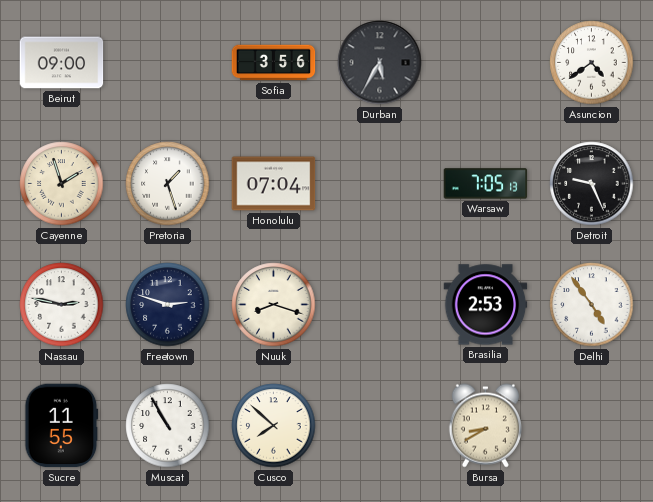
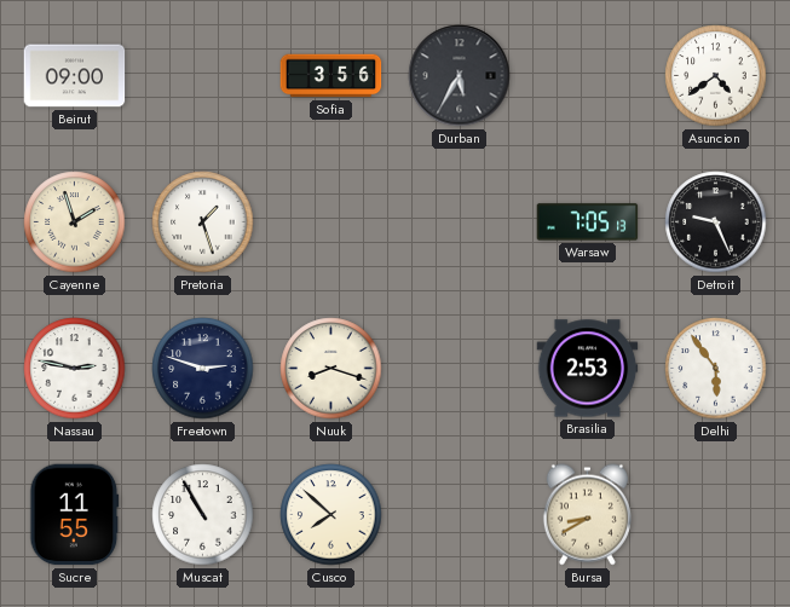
Honolulu: 07:04 -> none (274, 184)
Delhi: 4:54 -> 5:54 (716, 369)
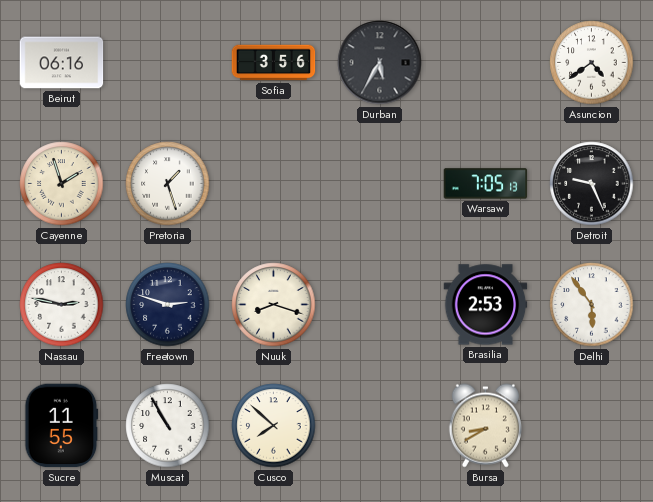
Beirut: 09:00 -> 06:16 (62, 63)
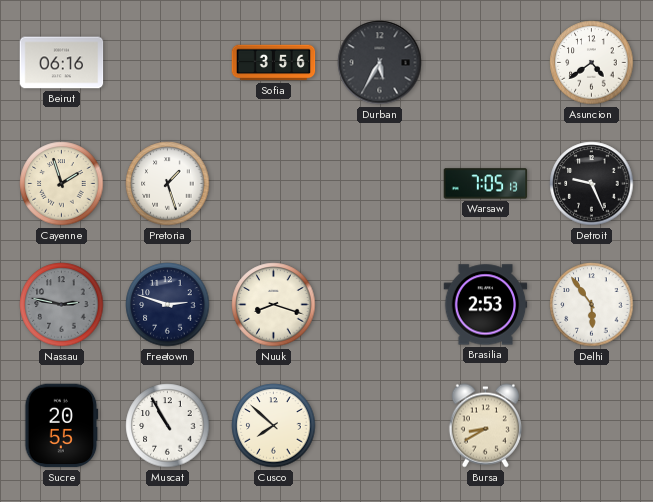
Nassau dial: white -> grey (62, 305)
Sucre: 11:55 -> 20:55 (62, 426)
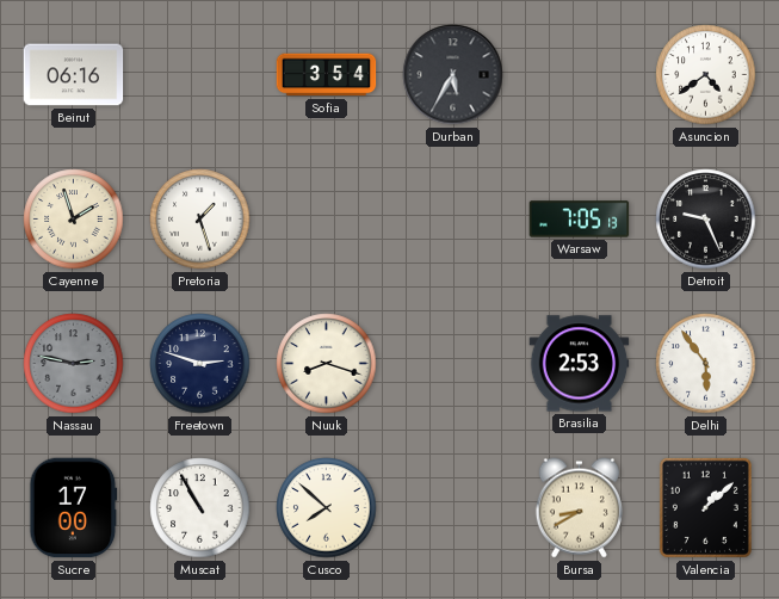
Sofia: 3:56 -> 3:54 (327, 75)
Sucre: 20:55 -> 17:00 (74, 508)
Valencia: none -> 1:08 (705, 507)
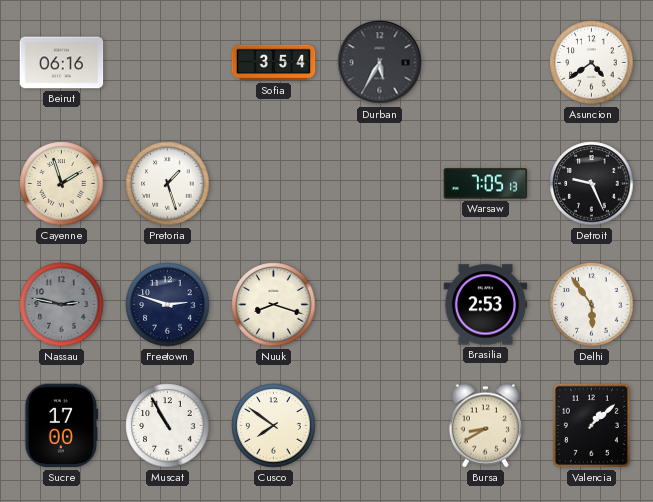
Cusco: 7:52 -> 7:51 (274, 426)
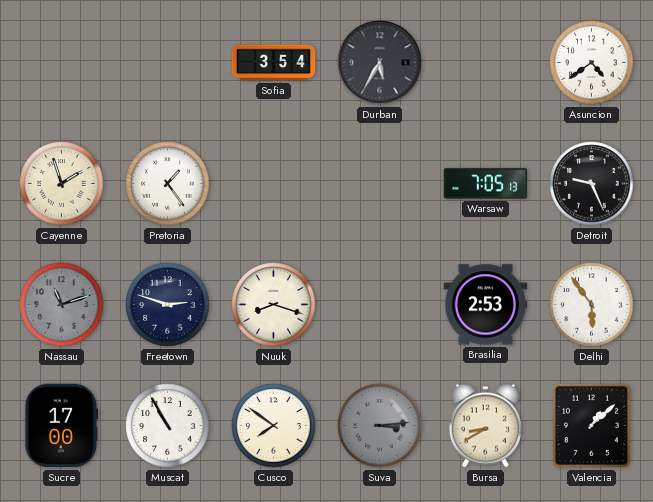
Beirut: 06:16 -> none (62, 63)
Pretoria: 1:27 -> 1:24 (168, 184)
Nassau: 2:47 -> 11:12 (62, 305)
Suva: none -> 3:14 (380, 426)
